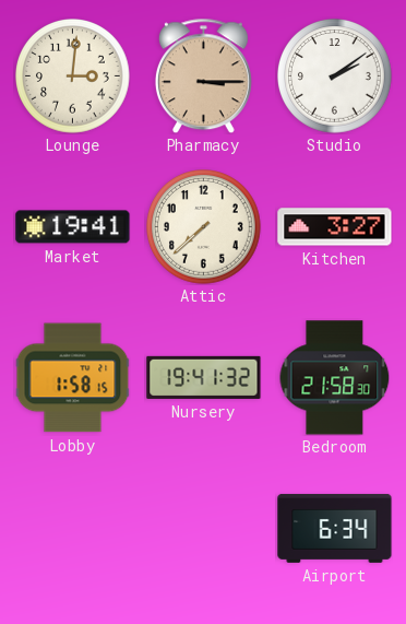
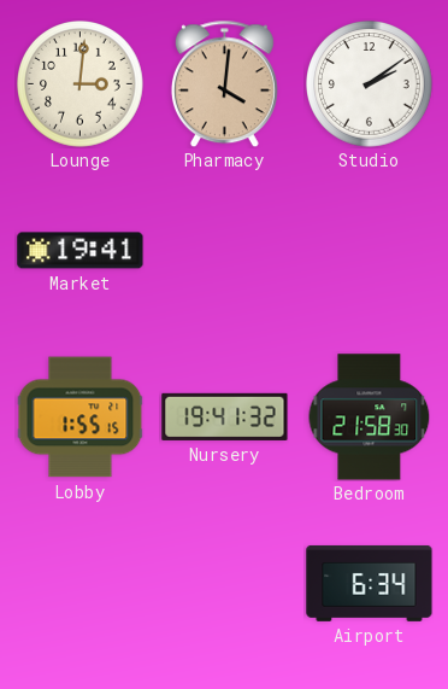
Pharmacy: 3:15 -> 4:01 (224, 83)
Attic: 7:38 -> none (204, 227)
Kitchen: 3:27 -> none (335, 227)
Lobby: 1:58 -> 1:55 (79, 418)
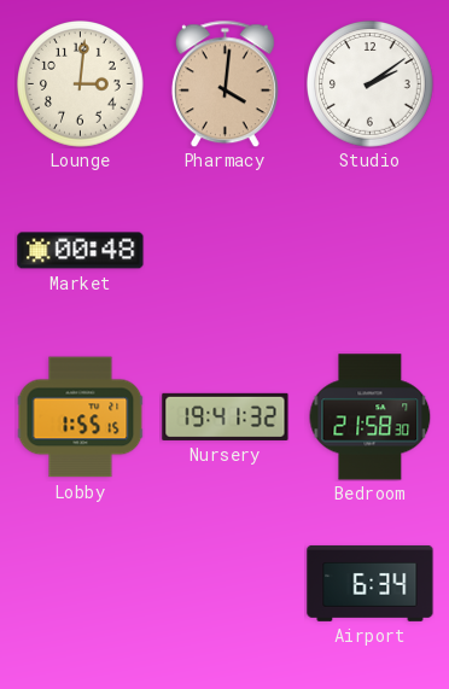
Market: 19:41 -> 00:48 (81, 251)
